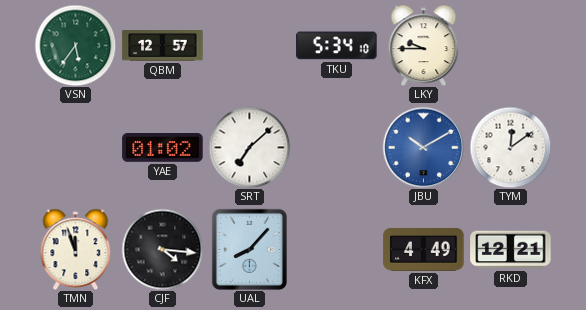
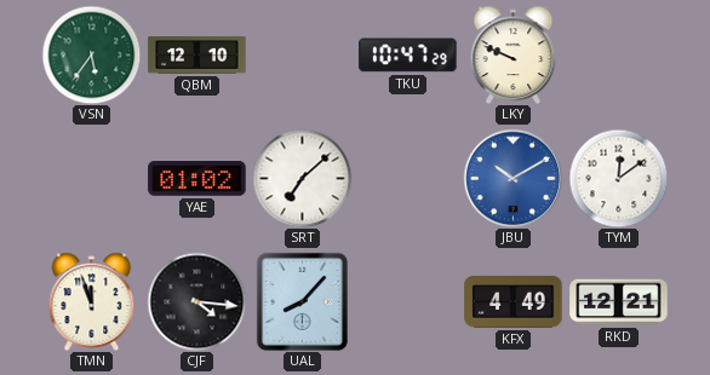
QBM: 12:57 -> 12:10 (197, 56)
TKU: 5:34 -> 10:47 (408, 56)
LKY: 9:45 -> 9:49 (514, 54)
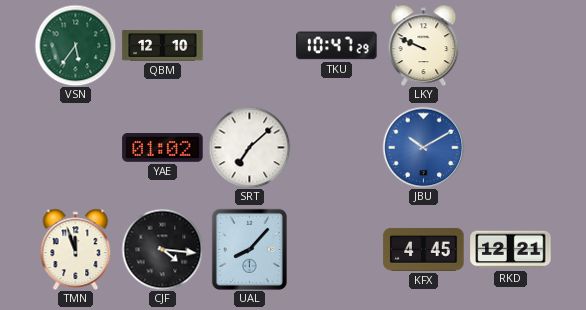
TYM: 12:09 -> none (618, 178)
KFX: 4:49 -> 4:45 (424, 249)
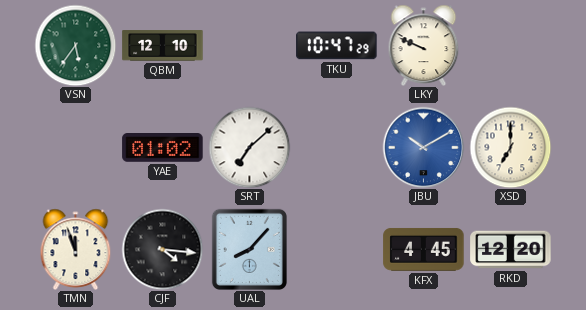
XSD: none -> 7:00 (510, 147)
RKD: 12:21 -> 12:20 (511, 250)
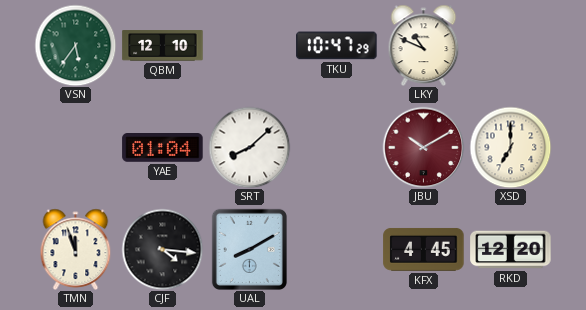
LKY: 9:49 -> 10:49 (424, 45)
YAE: 01:02 -> 01:04 (163, 148)
SRT: 7:08 -> 8:08 (249, 147)
JBU dial: blue -> burgundy (423, 147)
UAL: 8:07 -> 8:10 (249, 249)
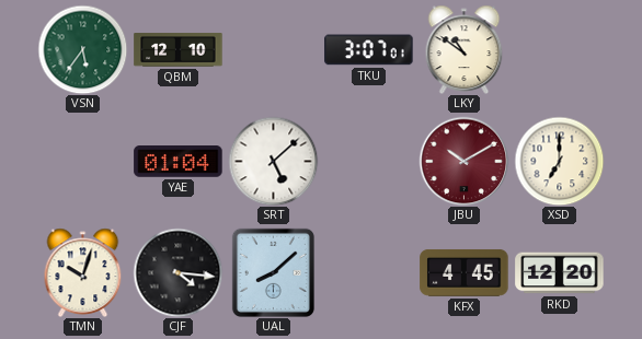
TKU: 10:47 -> 3:07 (369, 50)
LKY: 10:49 -> 10:51 (465, 49)
SRT: 8:08 -> 5:08 (273, 161)
TMN: 11:57 -> 10:03 (83, 272)
UAL: 8:10 -> 8:08 (273, 272)
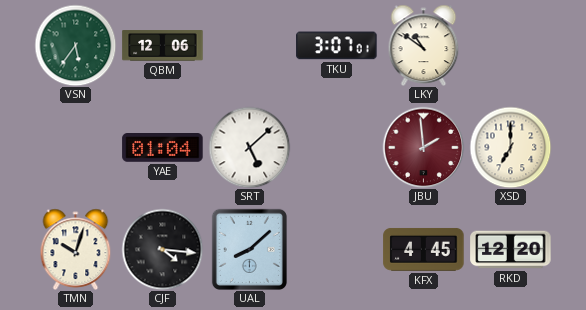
QBM: 12:10 -> 12:06 (163, 46)
JBU: 10:10 -> 1:59 (423, 147)
